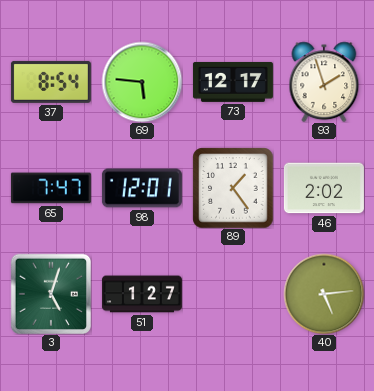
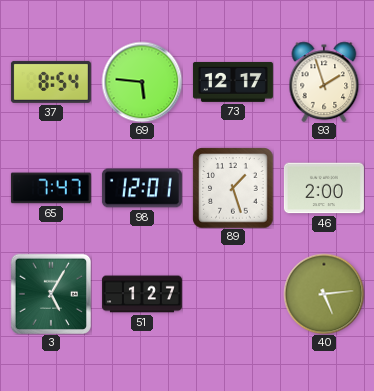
89: 1:24 -> 1:27 (233, 188)
46: 2:02 -> 2:00 (324, 188)
3: 5:03 -> 5:05 (50, 293)
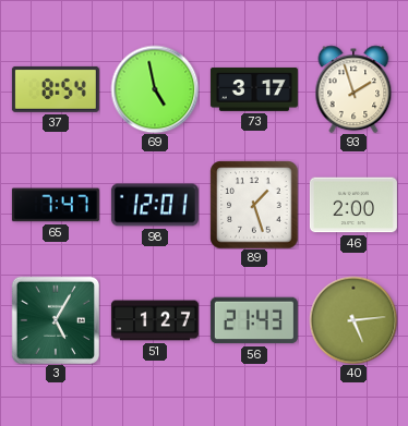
69: 5:46 -> 4:58 (155, 89)
73: 12:17 -> 3:17 (254, 89)
56: none -> 21:43 (254, 320)
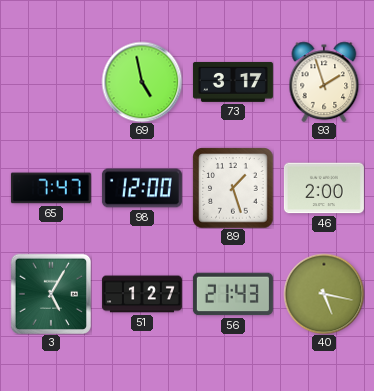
37: 8:54 -> none (56, 89)
98: 12:01 -> 12:00 (142, 188)
40: 5:14 -> 5:17 (324, 294)
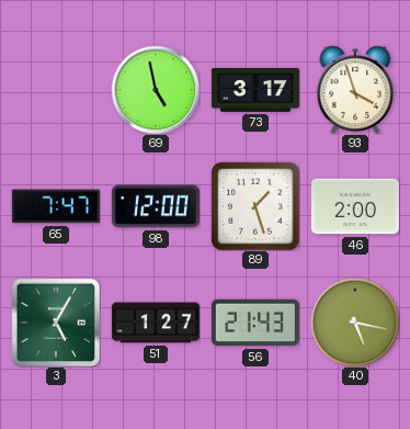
93: 1:57 -> 3:57 (355, 90)
